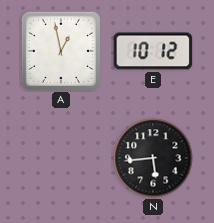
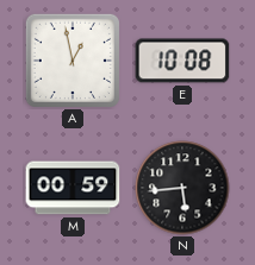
E: 10:12 -> 10:08 (182, 61)
M: none -> 00:59 (73, 188)
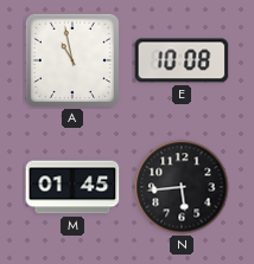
A: 12:58 -> 10:58 (72, 60)
M: 00:59 -> 01:45 (72, 187)
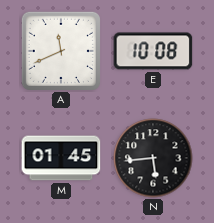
A: 10:58 -> 11:41 (61, 51)
